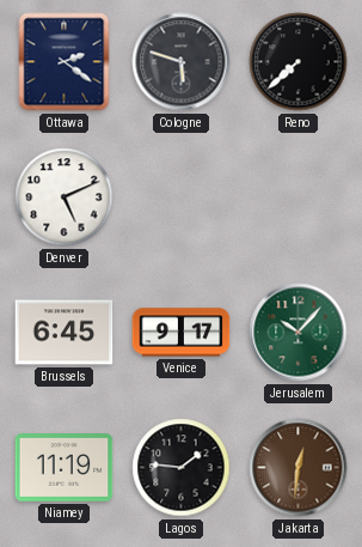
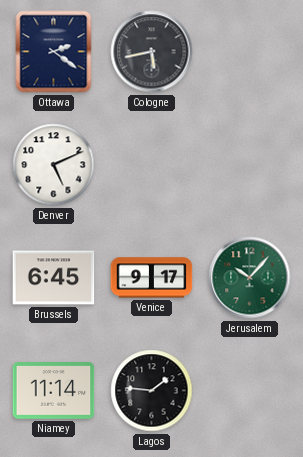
Cologne: 5:48 -> 5:43 (152, 52)
Reno: 7:38 -> none (299, 62)
Niamey: 11:19 -> 11:14 (54, 391)
Jakarta: 12:31 -> none (299, 468)
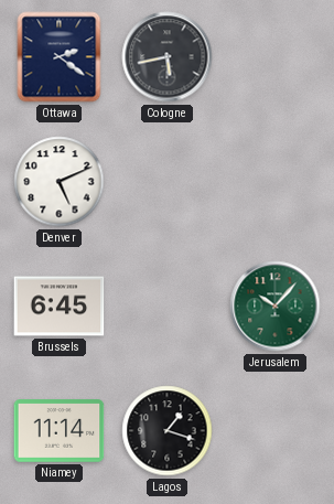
Venice: 9:17 -> none (152, 278)
Lagos: 1:46 -> 1:18 (168, 431)
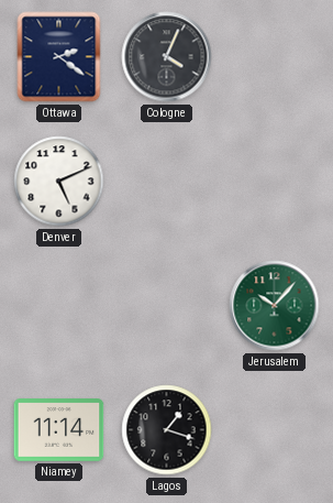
Cologne: 5:43 -> 4:04 (167, 57)
Brussels: 6:45 -> none (60, 307)
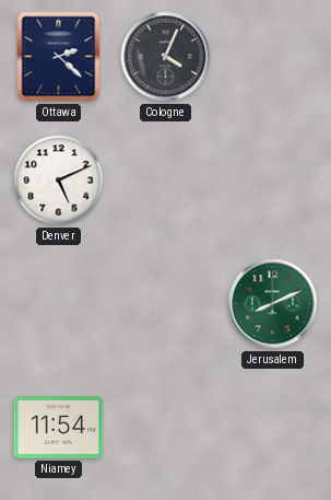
Ottawa: 2:21 -> 2:22 (59, 57)
Jerusalem: 10:07 -> 8:11 (273, 304)
Niamey: 11:14 -> 11:54 (59, 428)
Lagos: 1:18 -> none (167, 430)
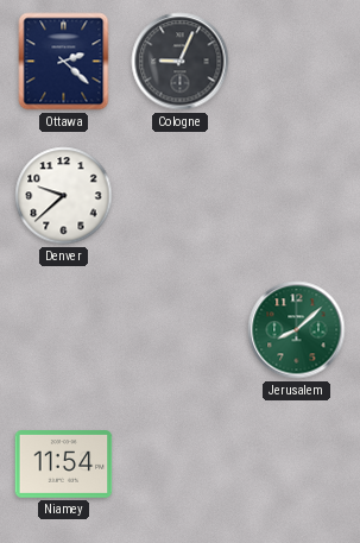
Cologne: 4:04 -> 9:04 (181, 62)
Denver: 5:11 -> 9:38 (64, 196)
Jerusalem: 8:11 -> 8:08 (297, 330)
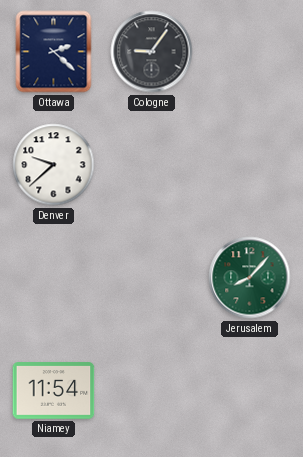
Cologne: 9:04 -> 9:06 (152, 52)
Jerusalem: 8:08 -> 8:07 (250, 278)
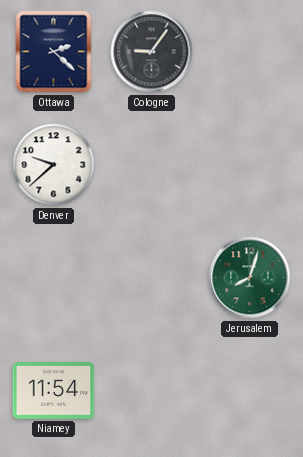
Jerusalem: 8:07 -> 8:03 (250, 278)
